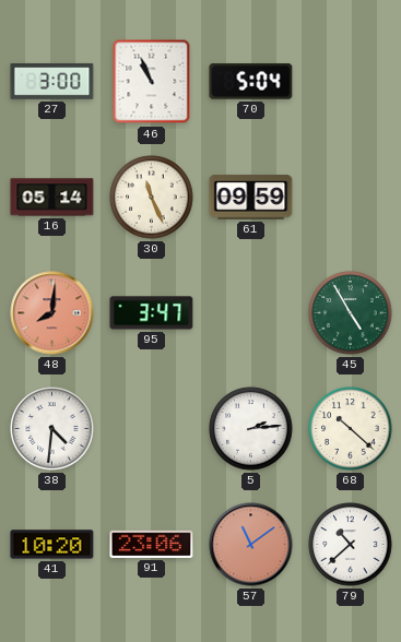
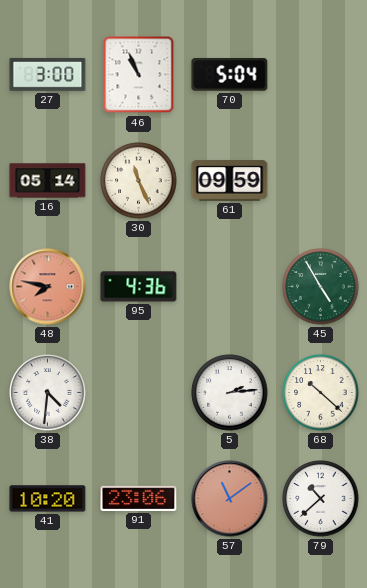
48: 8:01 -> 7:47 (48, 287)
95: 3:47 -> 4:36 (139, 287)
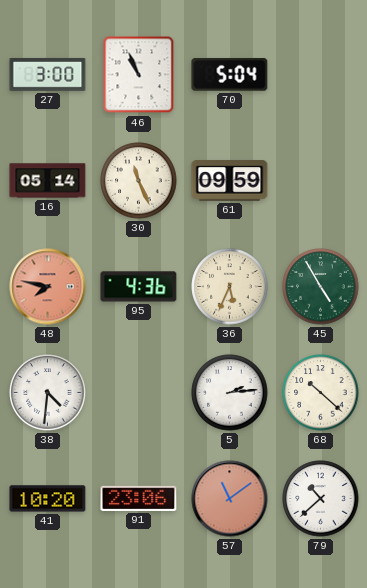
36: none -> 5:34 (230, 287)
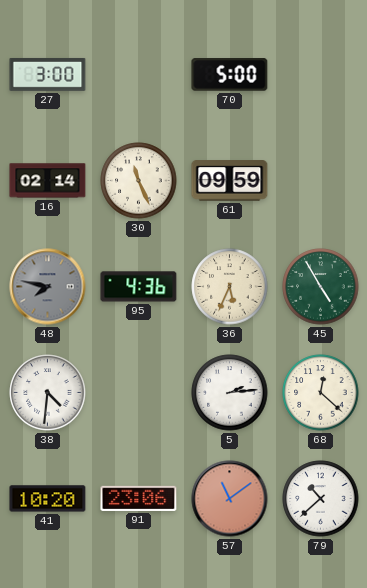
46: 10:56 -> none (139, 75)
70: 5:04 -> 5:00 (230, 75)
16: 05:14 -> 02:14 (48, 181)
48 dial: salmon -> grey (48, 287)
68: 10:22 -> 12:22 (321, 393)
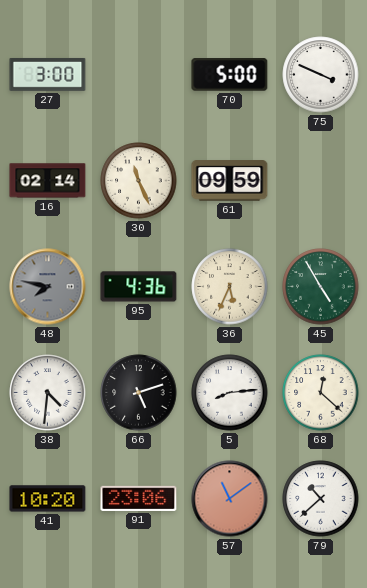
75: none -> 3:49 (321, 75)
66: none -> 5:12 (139, 393)
5: 2:14 -> 8:14 (230, 393)
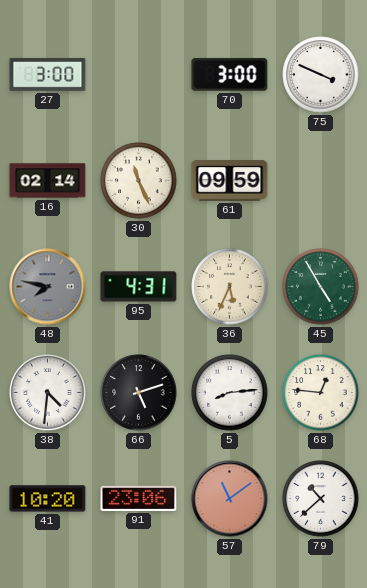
70: 5:00 -> 3:00 (230, 75)
95: 4:36 -> 4:31 (139, 287)
68: 12:22 -> 12:46 (321, 393)
